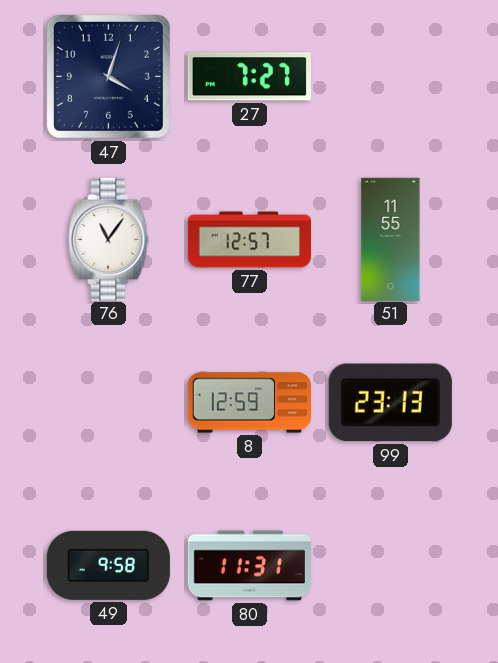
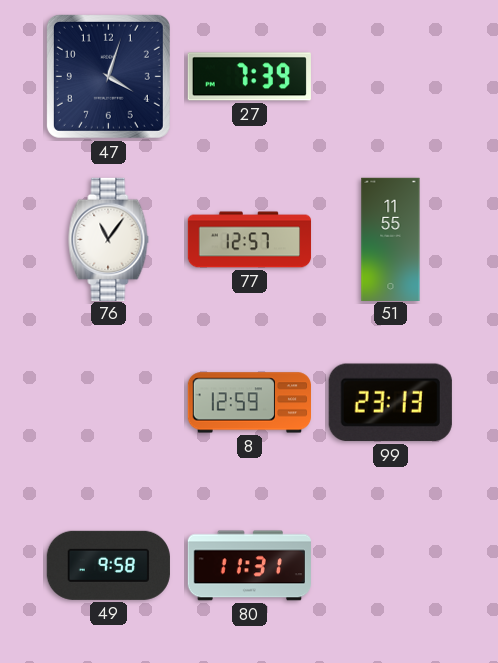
27: 7:27 -> 7:39 (249, 77)
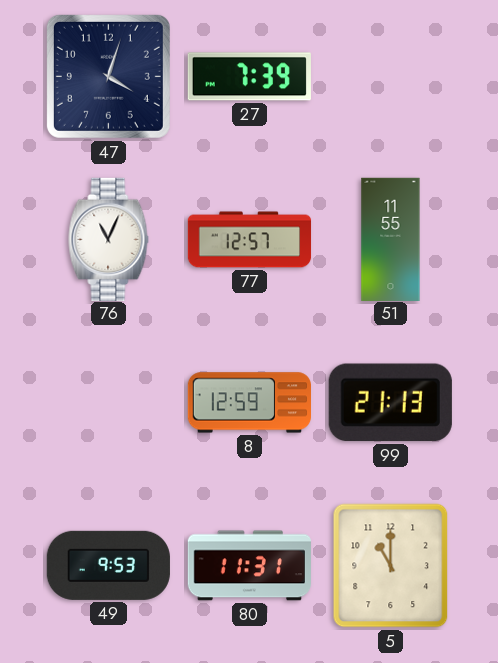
76: 11:06 -> 11:04 (109, 239)
99: 23:13 -> 21:13 (390, 403)
49: 9:58 -> 9:53 (108, 565)
5: none -> 11:00 (391, 566)
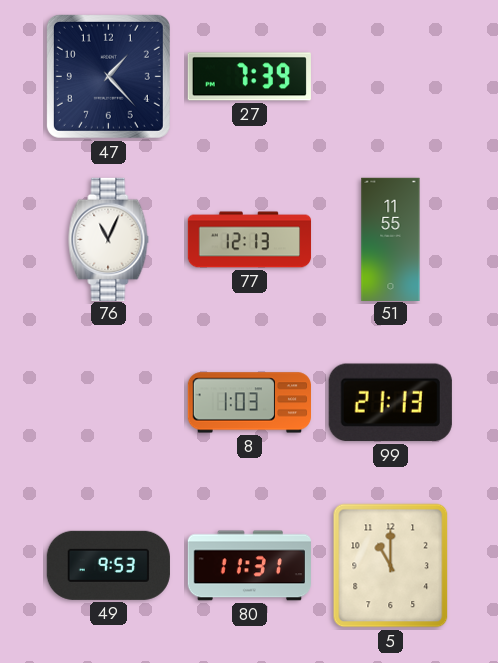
47: 4:03 -> 1:23 (108, 76)
77: 12:57 -> 12:13 (250, 240)
8: 12:59 -> 1:03 (249, 403)
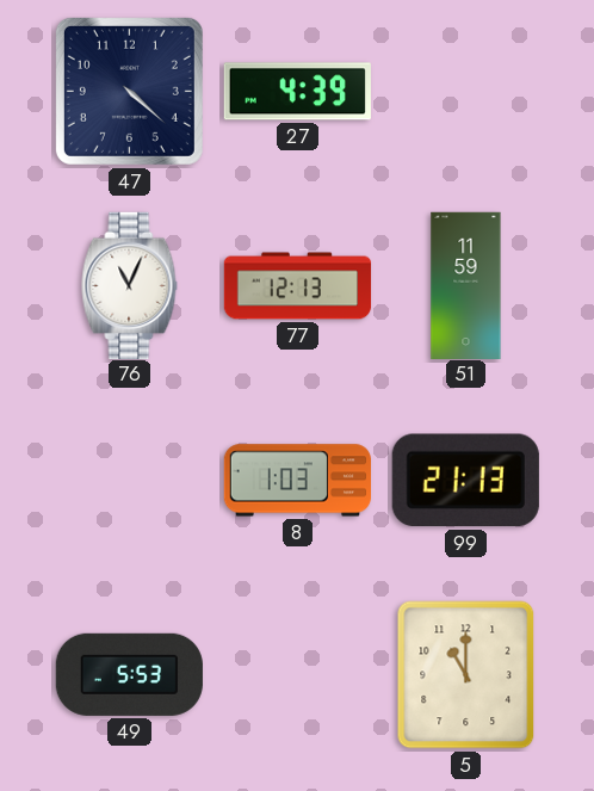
47: 1:23 -> 4:22 (129, 91)
27: 7:39 -> 4:39 (297, 92)
51: 11:55 -> 11:59 (466, 285)
49: 9:53 -> 5:53 (129, 674)
80: 11:31 -> none (249, 566)
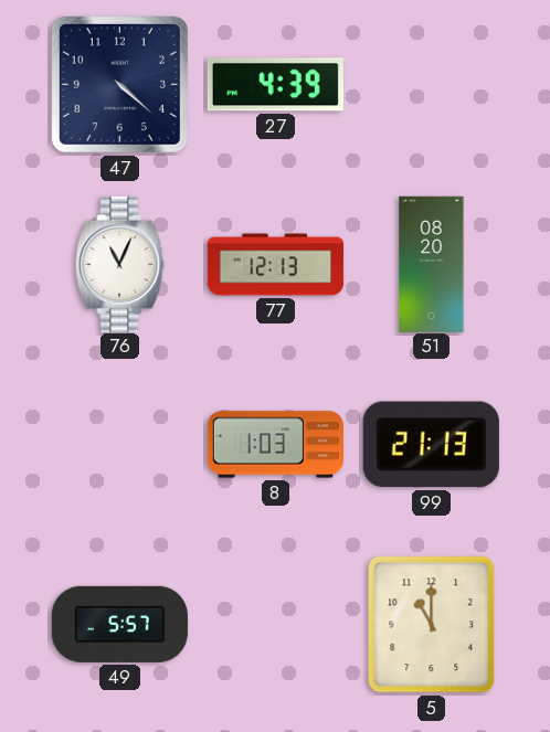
51: 11:59 -> 08:20 (432, 264)
49: 5:53 -> 5:57 (119, 624)
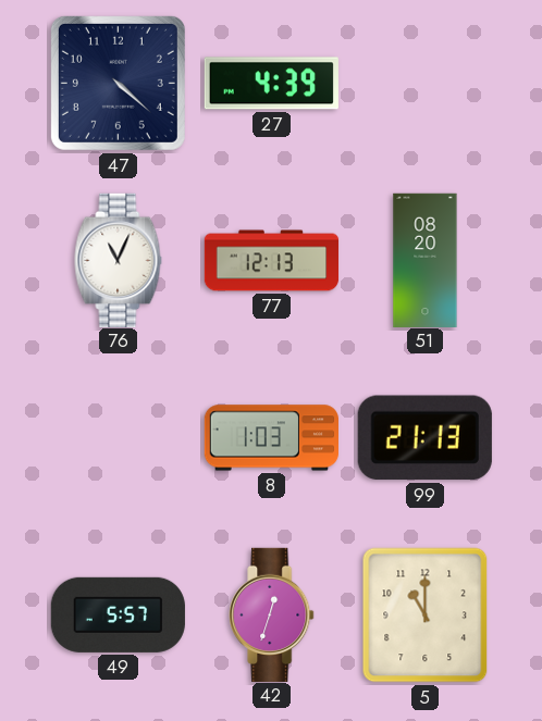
42: none -> 12:33 (272, 614)
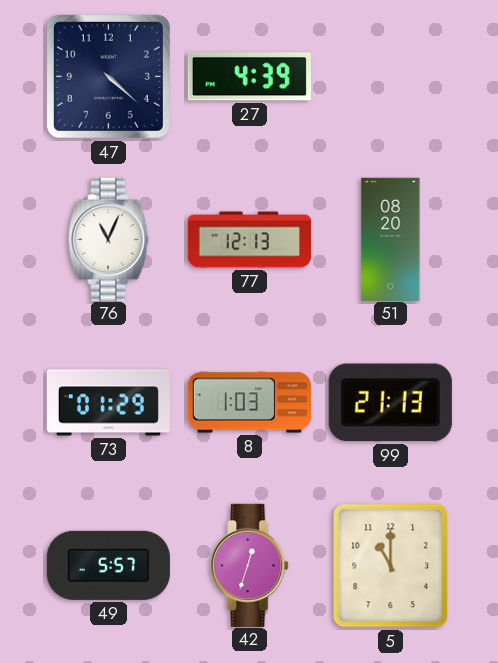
73: none -> 01:29 (108, 403)
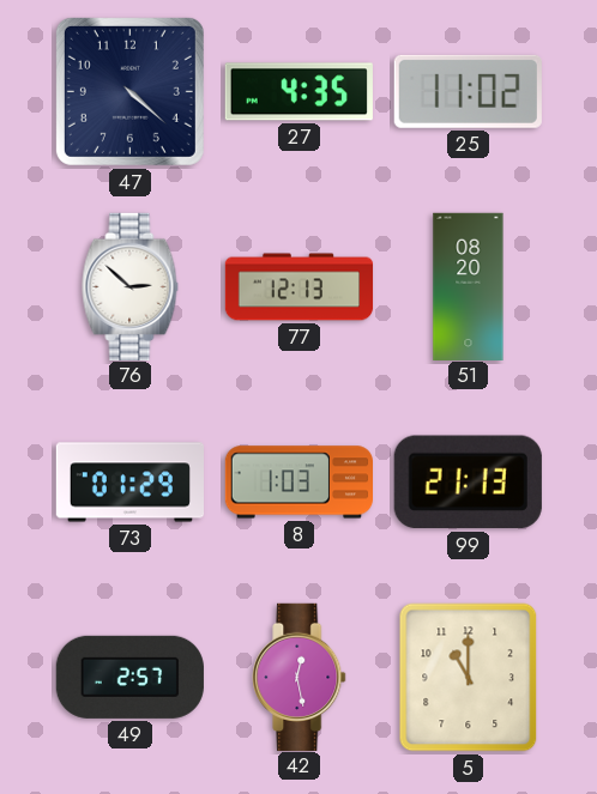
27: 4:39 -> 4:35 (298, 92)
25: none -> 11:02 (468, 91)
76: 11:04 -> 2:52 (131, 286)
49: 5:57 -> 2:57 (129, 677)
42: 12:33 -> 12:28 (300, 677)
